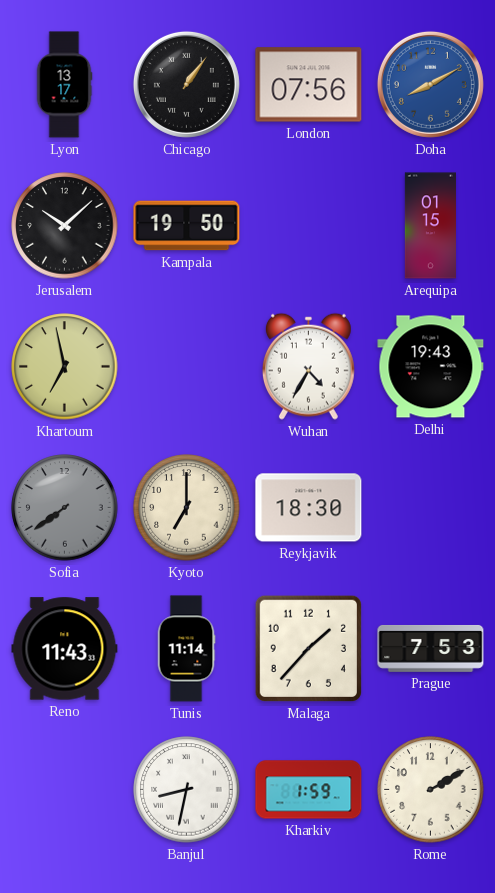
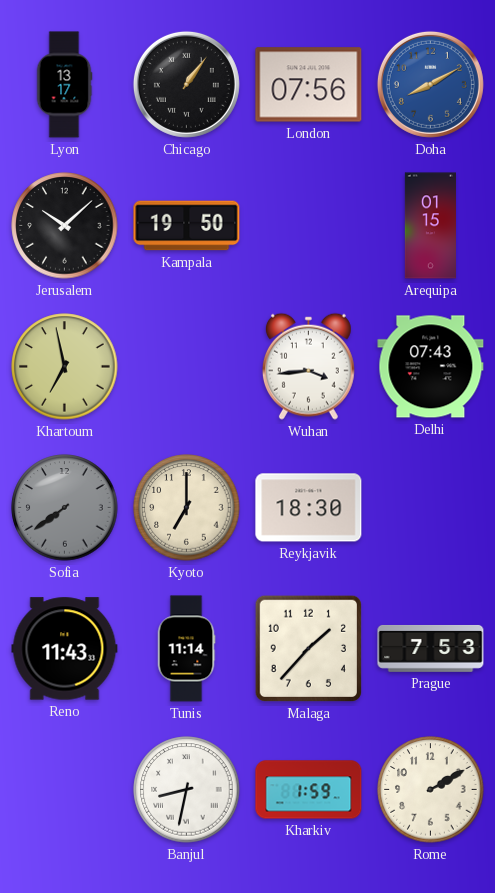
Wuhan: 4:35 -> 3:44 (308, 366)
Delhi: 19:43 -> 07:43 (431, 367)
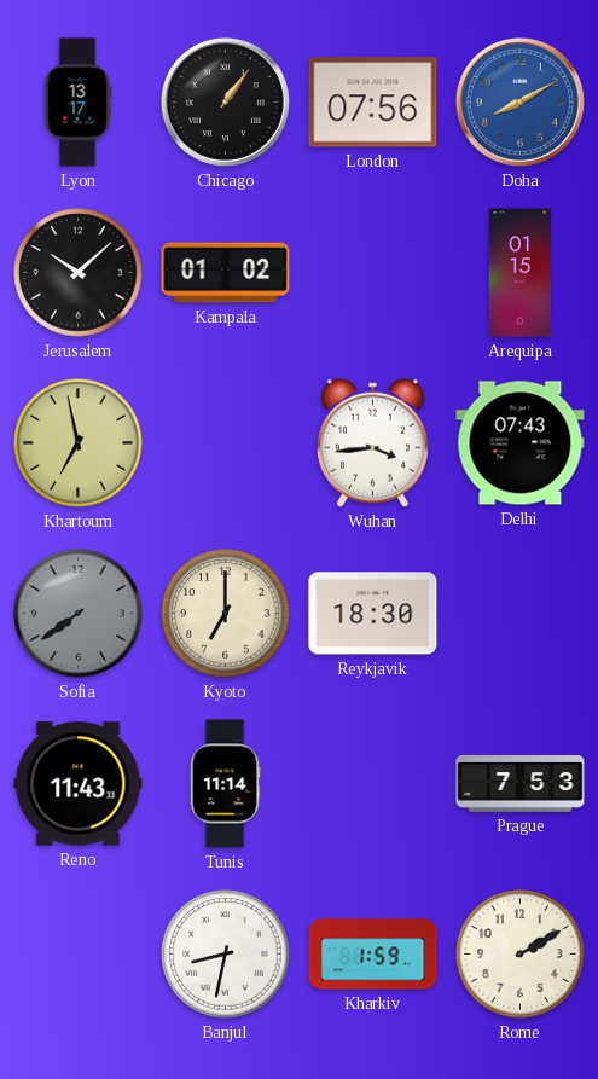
Kampala: 19:50 -> 01:02 (226, 273)
Malaga: 1:37 -> none (308, 648)
